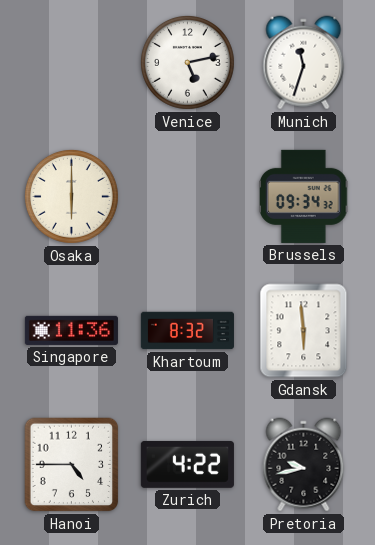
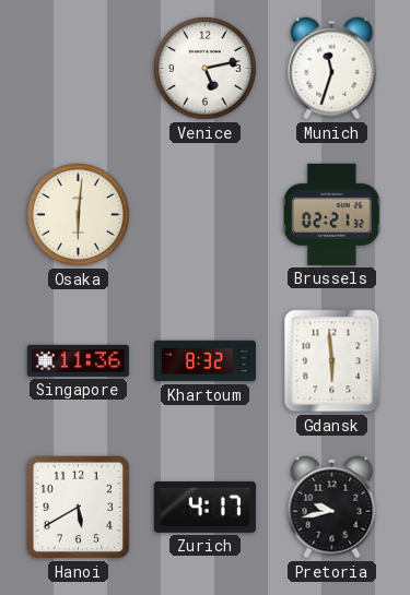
Osaka: 6:00 -> 6:01 (78, 214)
Brussels: 09:34 -> 02:21 (332, 214)
Hanoi: 4:45 -> 5:40 (79, 508)
Zurich: 4:22 -> 4:17 (204, 507)
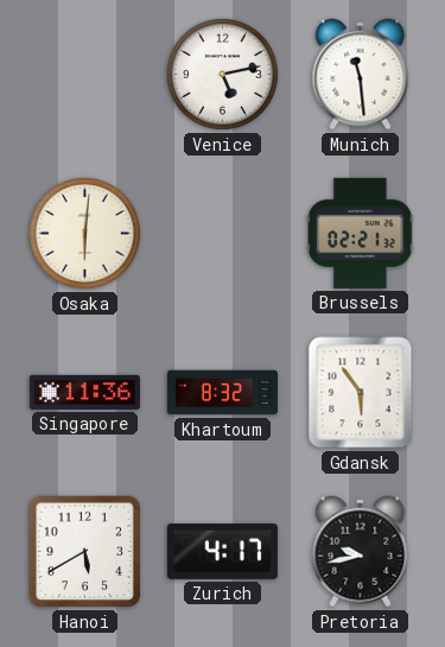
Munich: 11:33 -> 11:29 (361, 75)
Gdansk: 5:59 -> 5:54 (361, 393)
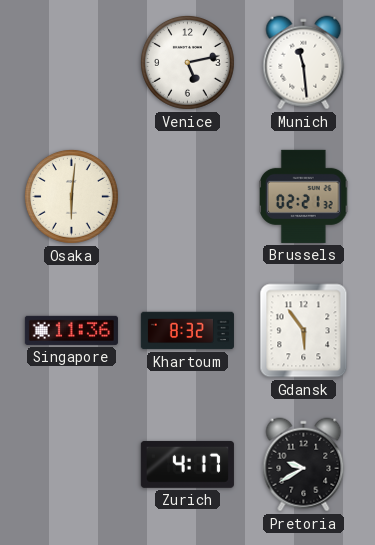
Hanoi: 5:40 -> none (85, 552)
Pretoria: 9:43 -> 9:40 (304, 465)
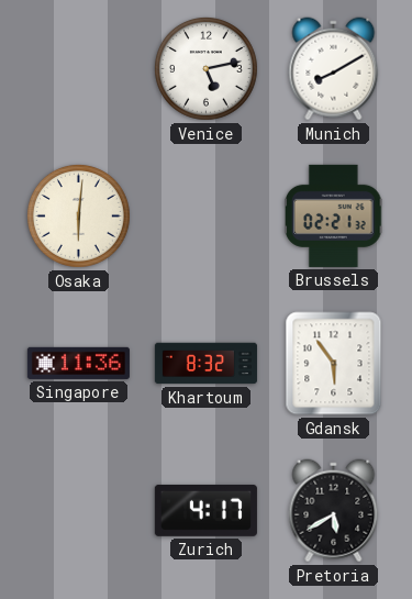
Munich: 11:29 -> 8:10 (334, 69)
Pretoria: 9:40 -> 5:40 (334, 511)
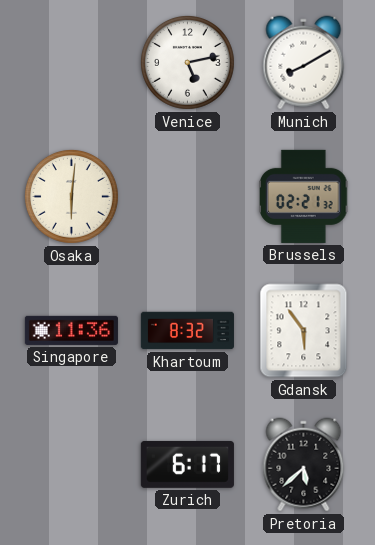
Zurich: 4:17 -> 6:17 (187, 464)
Pretoria: 5:40 -> 5:38 (304, 465)
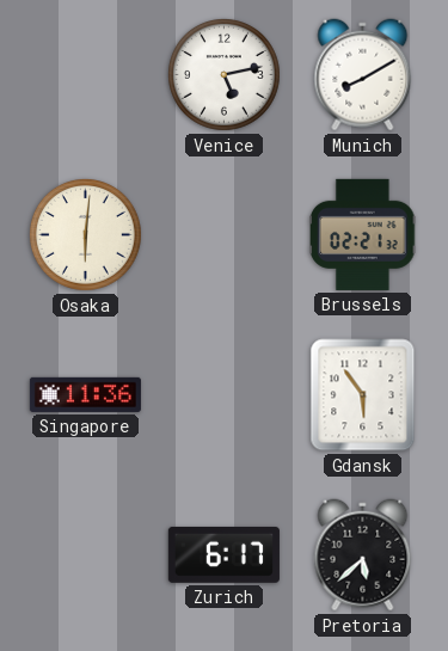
Khartoum: 8:32 -> none (187, 331)
